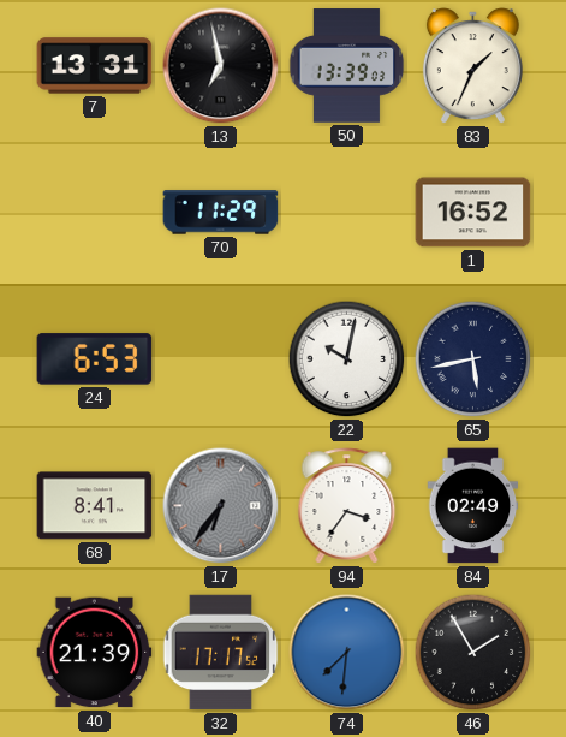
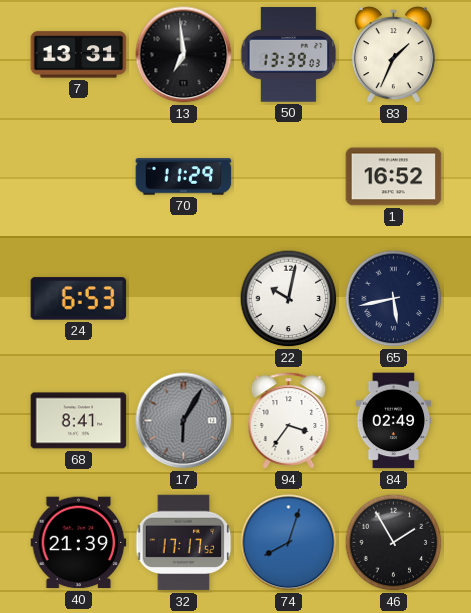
13: 6:58 -> 6:59 (184, 55)
17: 6:36 -> 6:05 (184, 421)
74: 7:31 -> 8:03 (289, 543)
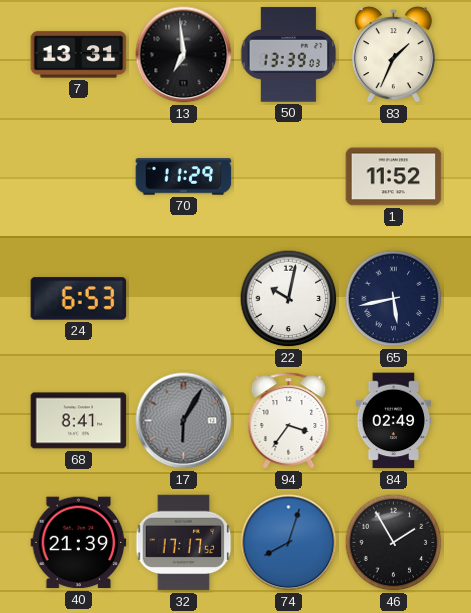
1: 16:52 -> 11:52 (394, 177)
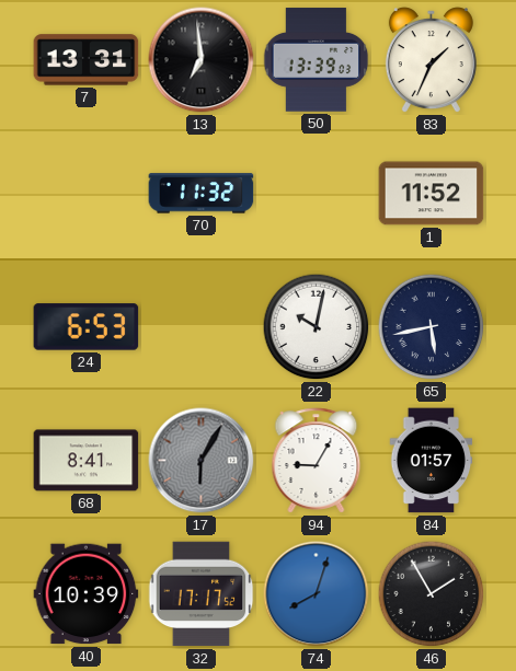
70: 11:29 -> 11:32 (202, 194)
94: 3:36 -> 9:05 (317, 461)
84: 02:49 -> 01:57 (432, 461)
40: 21:39 -> 10:39 (87, 594)
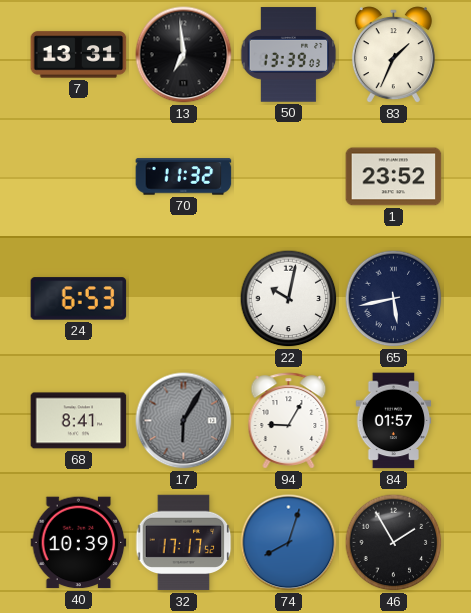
1: 11:52 -> 23:52 (394, 177)
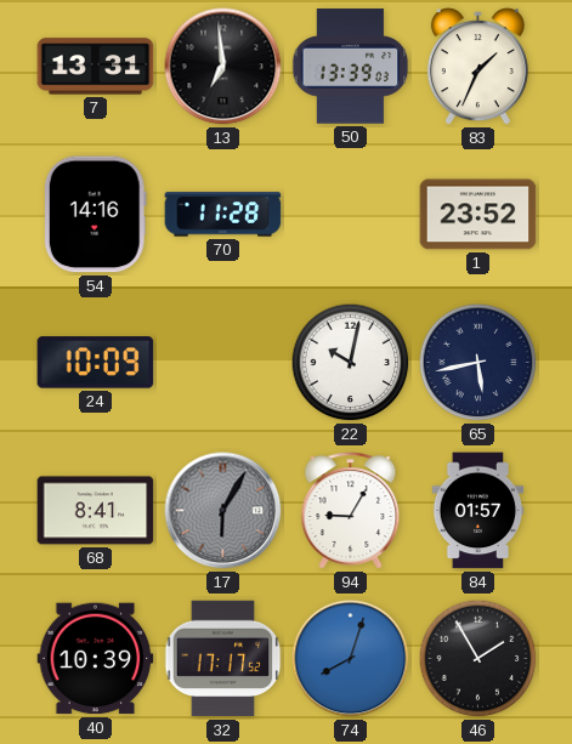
54: none -> 14:16 (95, 215)
70: 11:32 -> 11:28 (223, 215)
24: 6:53 -> 10:09 (96, 363)
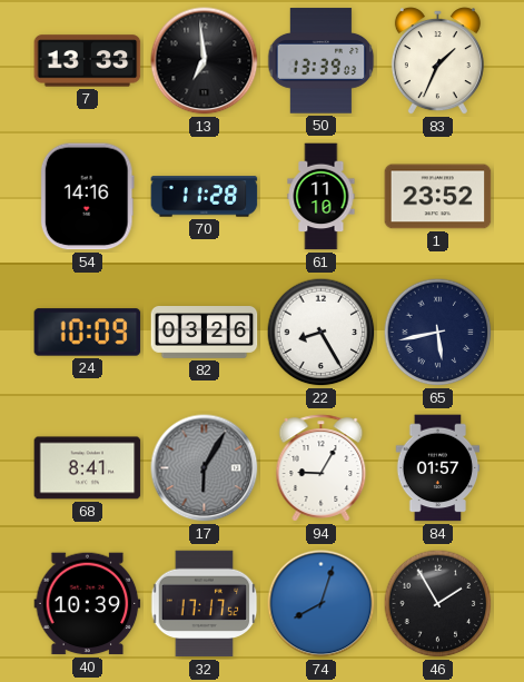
7: 13:31 -> 13:33 (88, 61)
61: none -> 11:10 (322, 197)
82: none -> 03:26 (205, 333)
22: 10:02 -> 8:25 (322, 333)
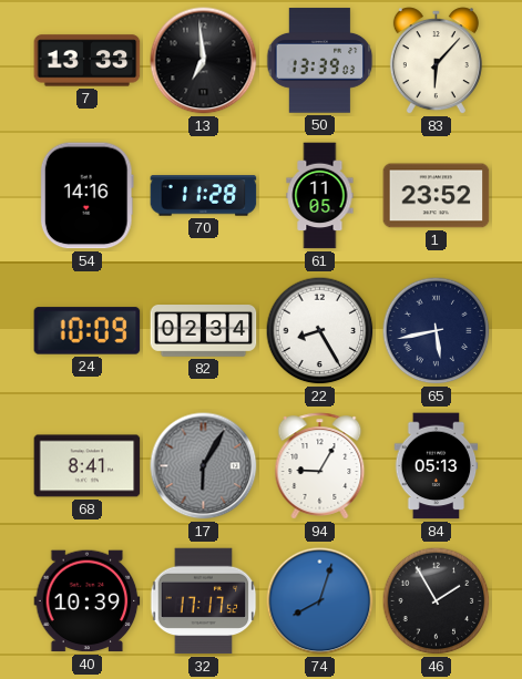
83: 1:34 -> 6:07 (436, 61)
61: 11:10 -> 11:05 (320, 196)
82: 03:26 -> 02:34 (204, 331)
84: 01:57 -> 05:13 (437, 466)
